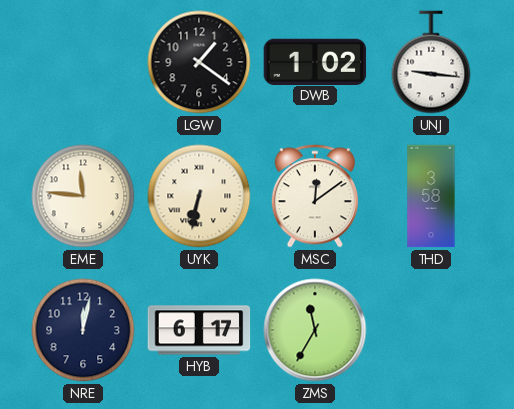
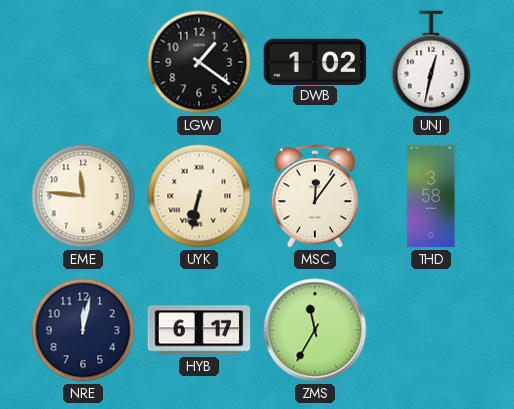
UNJ: 9:16 -> 12:32 (431, 62)
MSC: 12:09 -> 12:06 (314, 196)
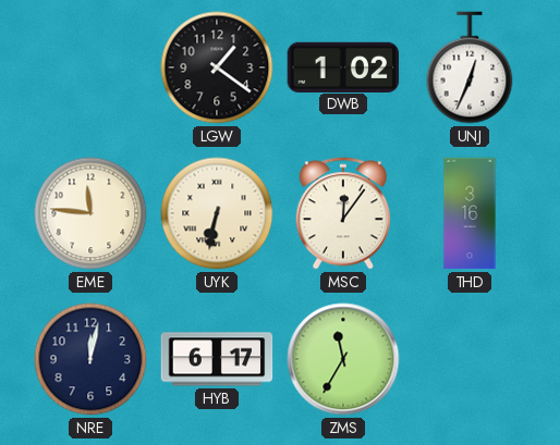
UNJ: 12:32 -> 12:34 (470, 67)
THD: 3:58 -> 3:16 (470, 213)
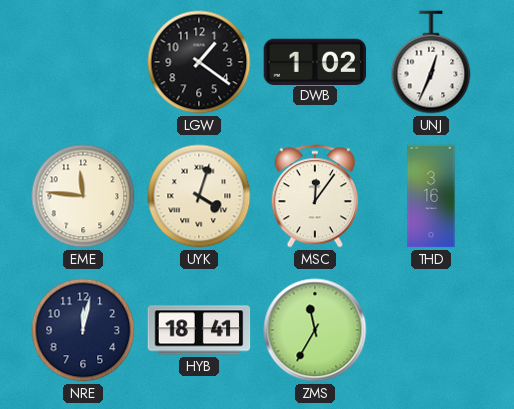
UYK: 6:32 -> 4:03 (199, 196)
HYB: 6:17 -> 18:41 (199, 330)
